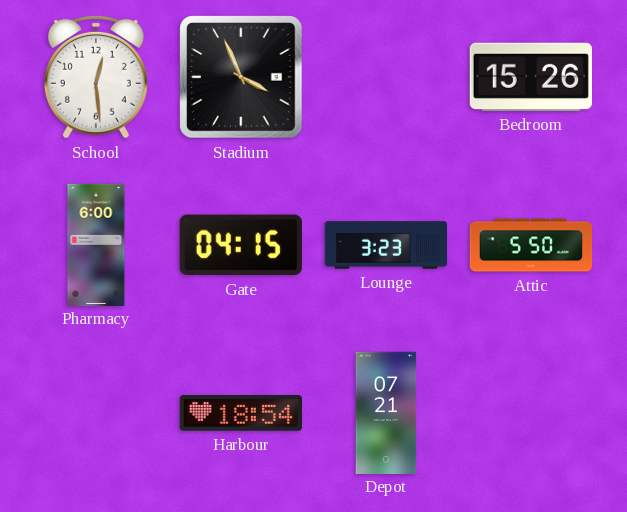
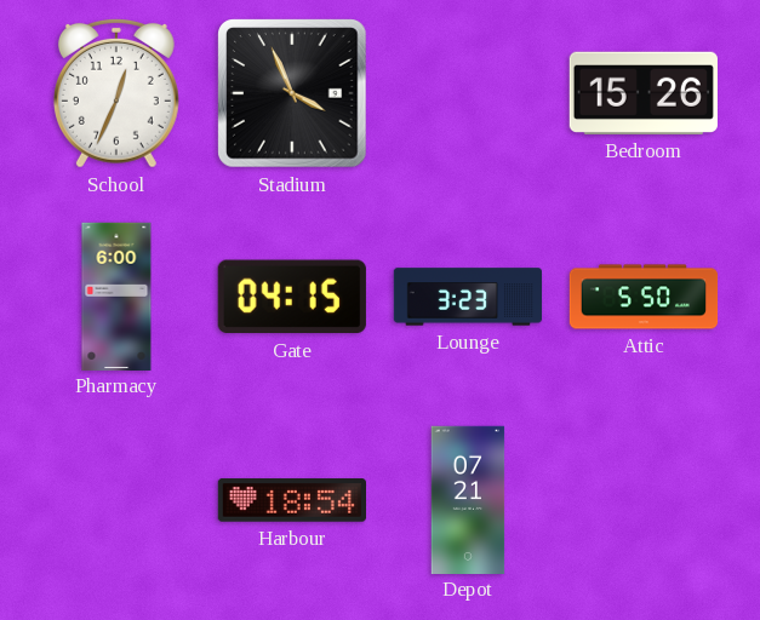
School: 12:29 -> 12:34 (116, 93)
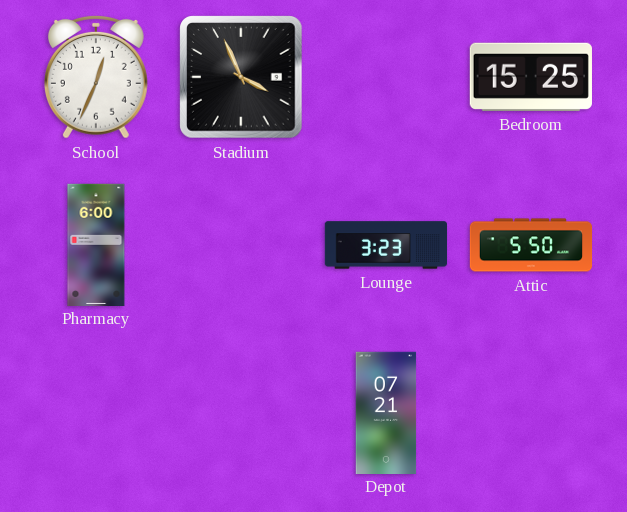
Bedroom: 15:26 -> 15:25 (531, 77)
Gate: 04:15 -> none (292, 297)
Harbour: 18:54 -> none (291, 500)
